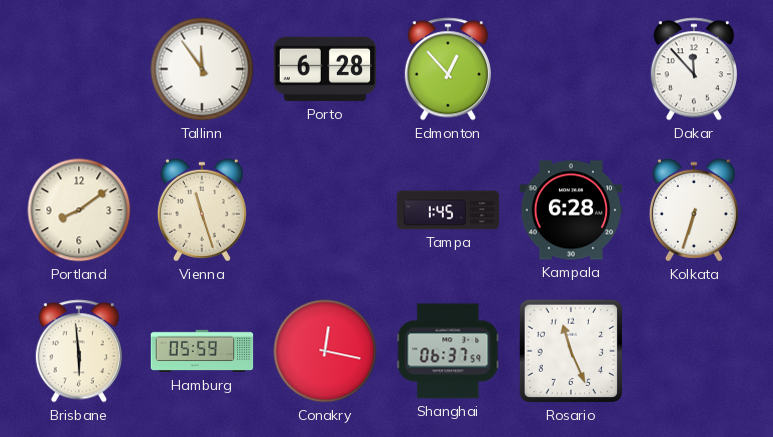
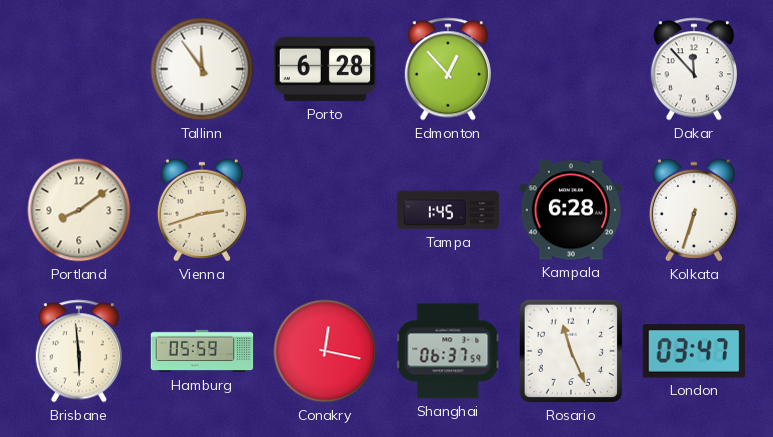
Vienna: 11:27 -> 2:42 (202, 210)
London: none -> 03:47 (693, 351)
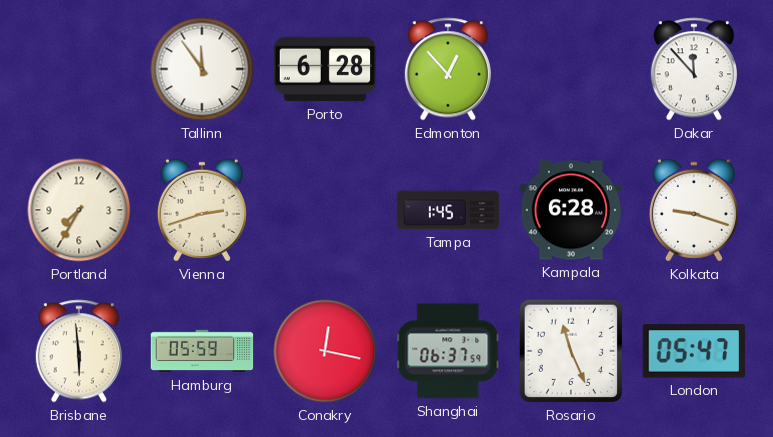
Portland: 8:09 -> 7:35 (79, 210)
Kolkata: 6:33 -> 9:18 (694, 210)
London: 03:47 -> 05:47 (693, 351)
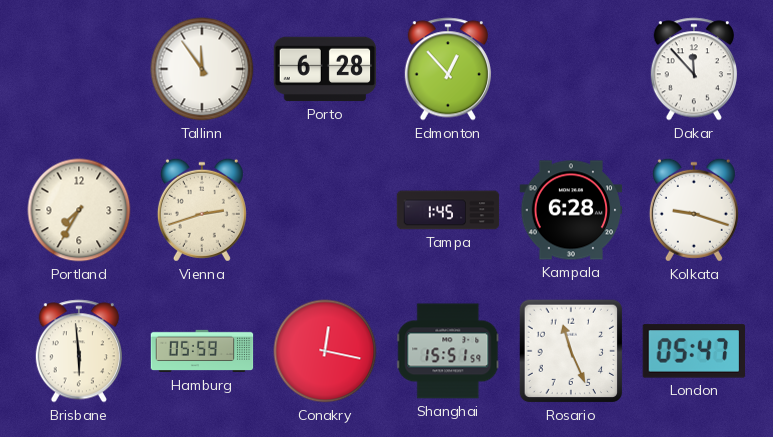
Shanghai: 06:37 -> 15:51 (448, 351)
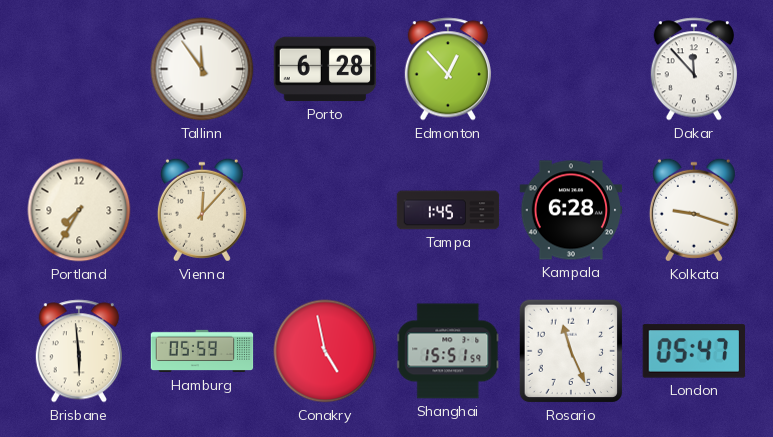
Vienna: 2:42 -> 12:07 (202, 210)
Conakry: 12:17 -> 4:58 (325, 351)
